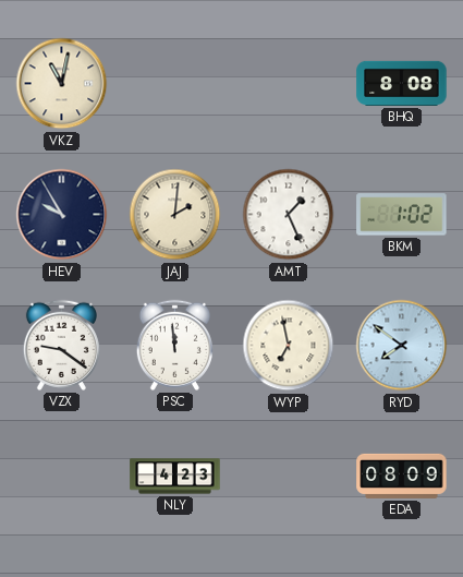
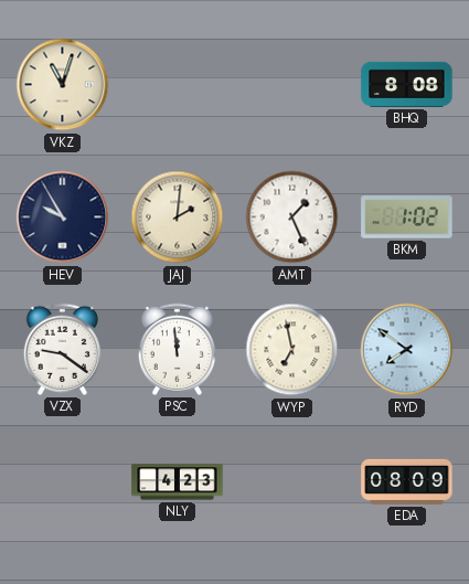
VKZ: 11:02 -> 11:03 (63, 85)
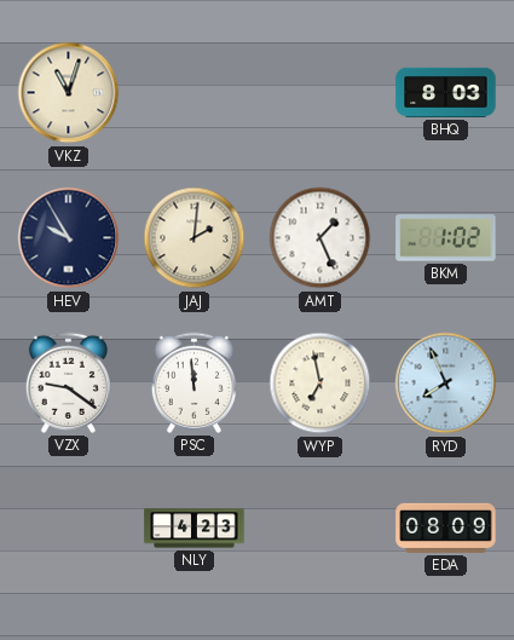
BHQ: 8:08 -> 8:03 (446, 92)
RYD: 7:51 -> 7:56 (446, 384)
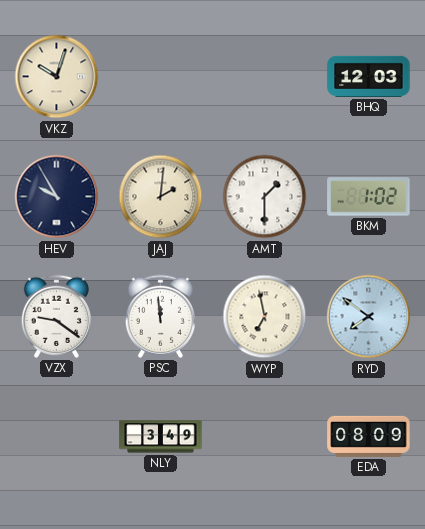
VKZ: 11:03 -> 10:03 (57, 77)
BHQ: 8:03 -> 12:03 (369, 76)
AMT: 1:26 -> 1:30 (265, 197)
RYD: 7:56 -> 7:51 (369, 317)
NLY: 4:23 -> 3:49 (161, 437)
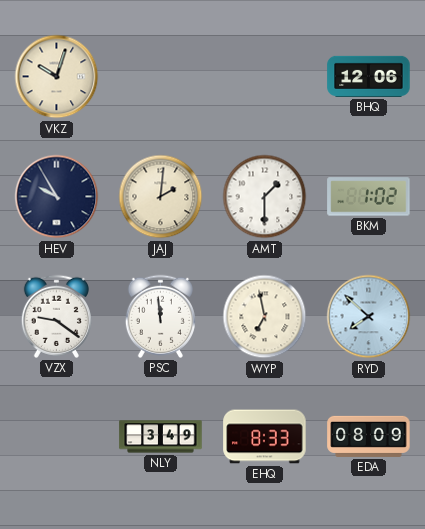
BHQ: 12:03 -> 12:06 (369, 76)
RYD: 7:51 -> 7:52 (369, 317)
EHQ: none -> 8:33 (265, 437)
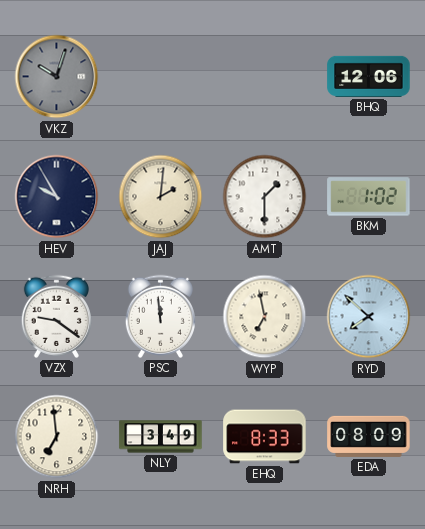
VKZ dial: cream -> grey (57, 77)
NRH: none -> 6:59 (57, 437)
